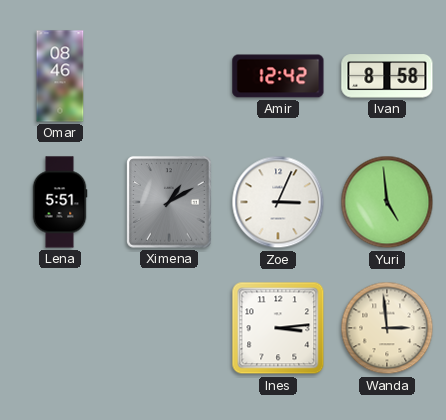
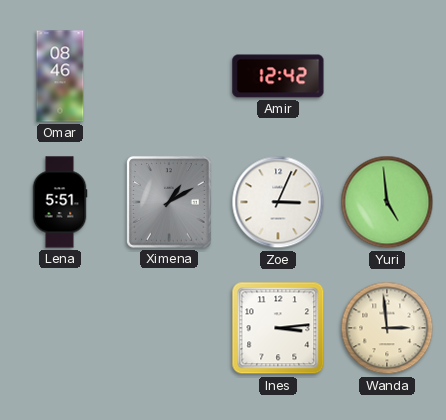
Ivan: 8:58 -> none (387, 76)
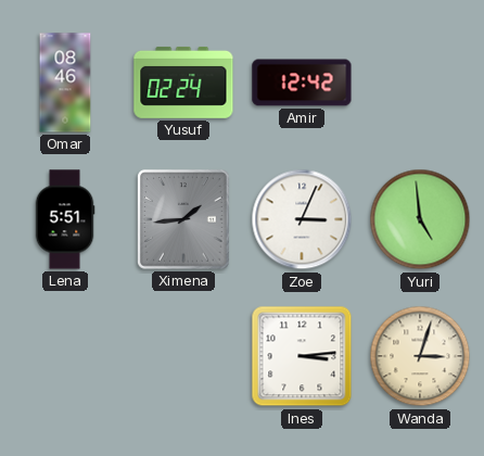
Yusuf: none -> 02:24 (183, 83)
Ximena: 1:10 -> 1:44 (183, 219)
Wanda: 2:59 -> 3:03 (420, 356)
